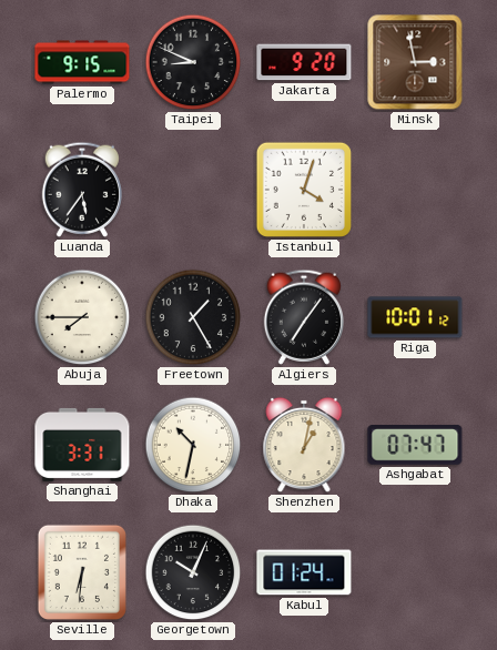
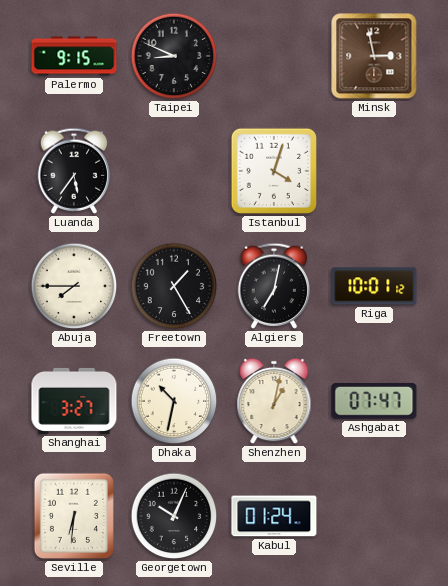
Jakarta: 9:20 -> none (304, 62)
Algiers: 7:06 -> 7:02 (273, 286)
Shanghai: 3:31 -> 3:27 (74, 401)
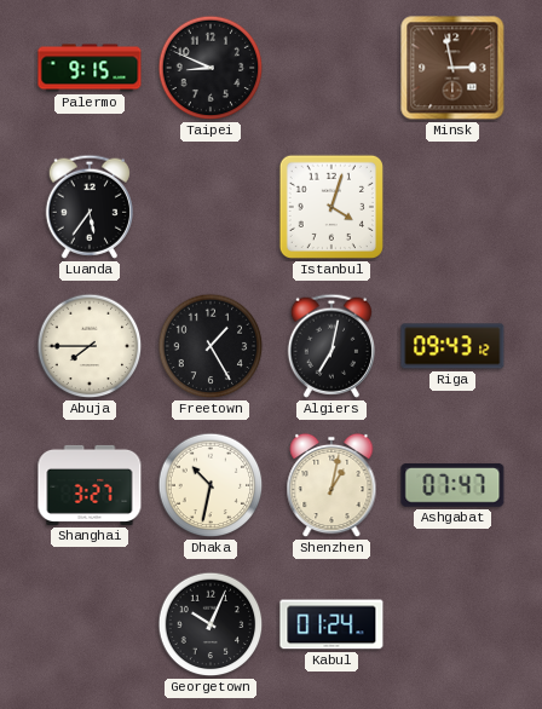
Riga: 10:01 -> 09:43 (452, 346)
Seville: 6:31 -> none (74, 516)
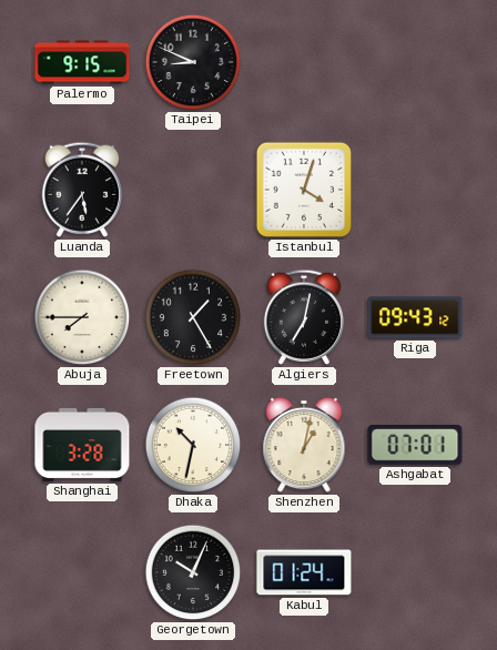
Minsk: 2:58 -> none (452, 68)
Shanghai: 3:27 -> 3:28 (82, 445)
Ashgabat: 07:47 -> 07:01 (415, 446)
